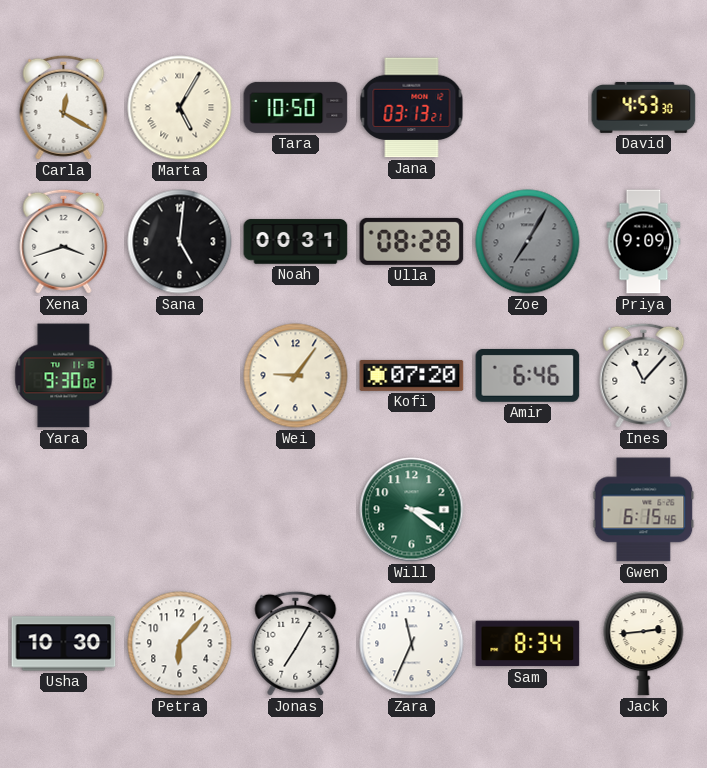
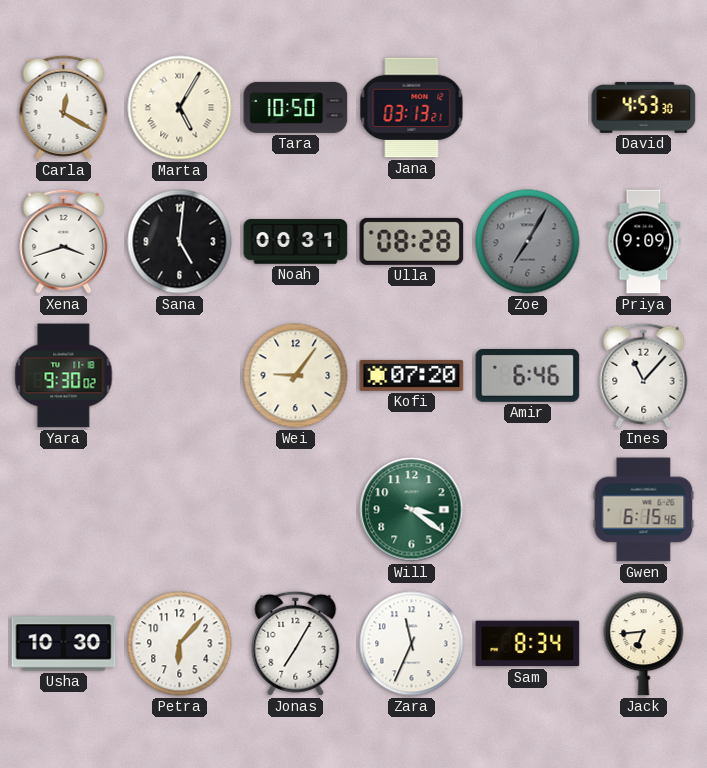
Jack: 2:44 -> 6:44 (644, 644)
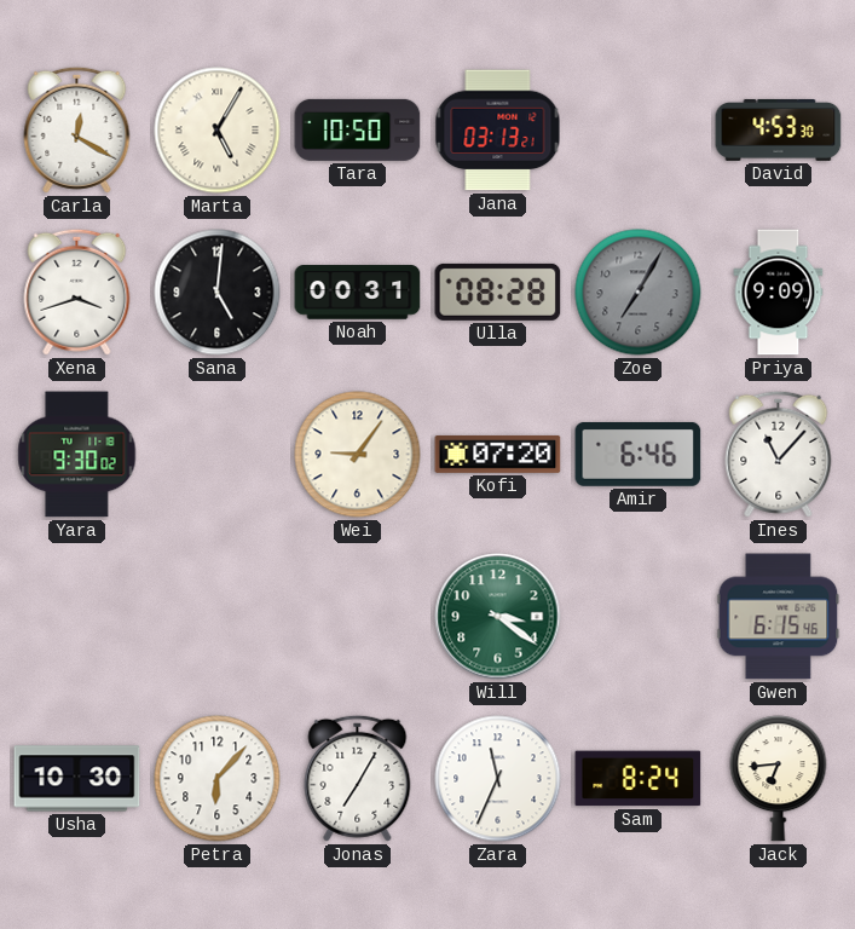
Sam: 8:34 -> 8:24 (639, 779)
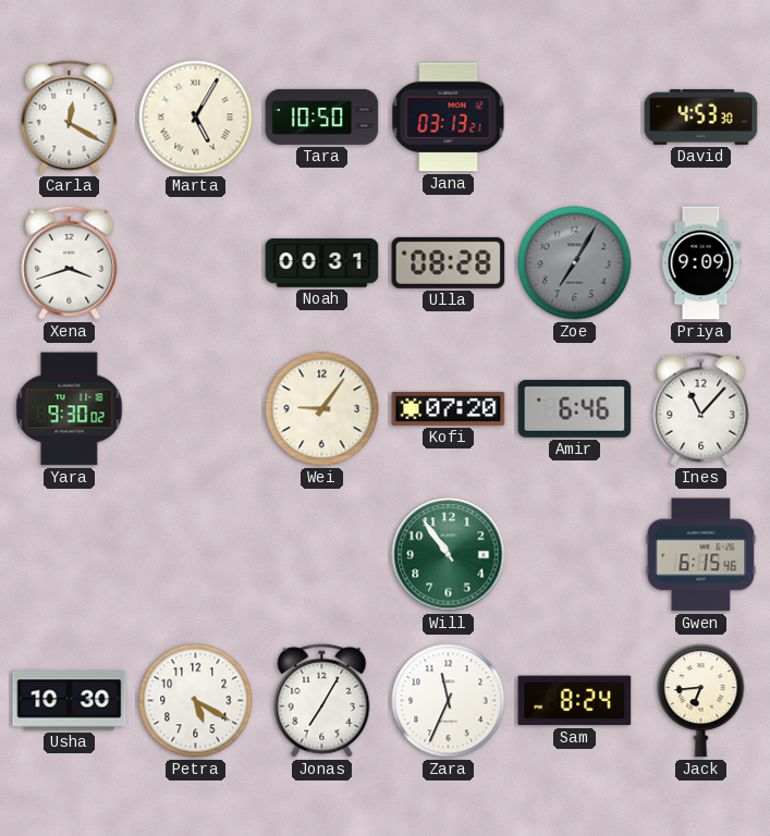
Sana: 5:01 -> none (218, 293)
Will: 3:21 -> 10:54 (449, 555)
Petra: 6:07 -> 5:20 (196, 701)
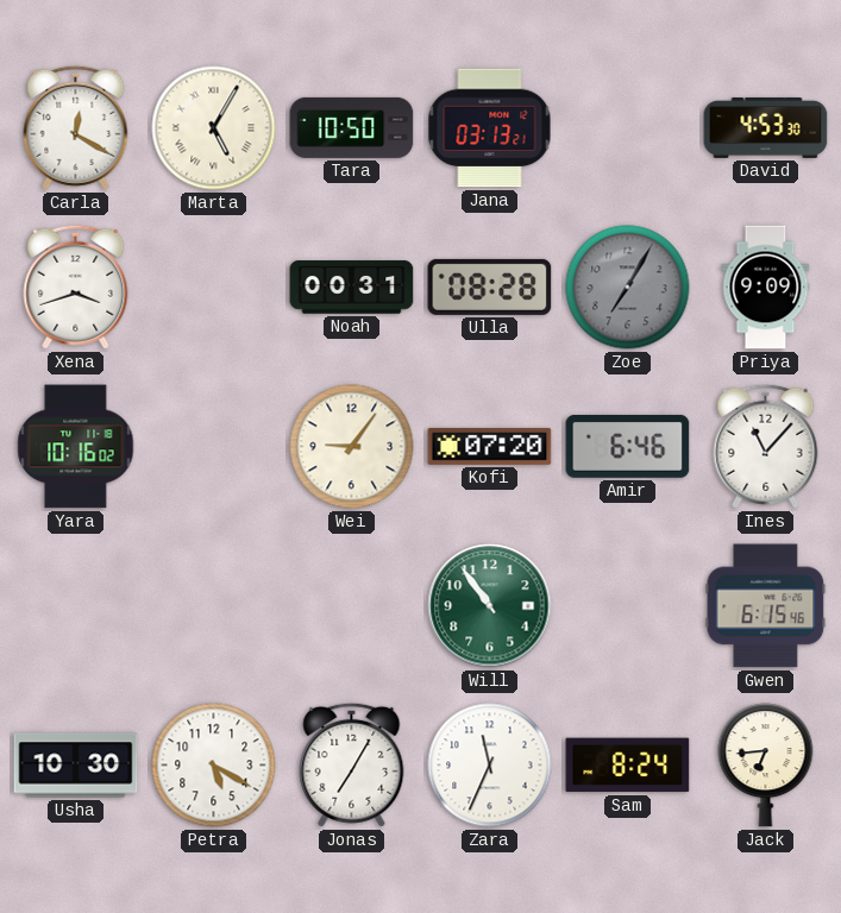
Yara: 9:30 -> 10:16 (76, 447)
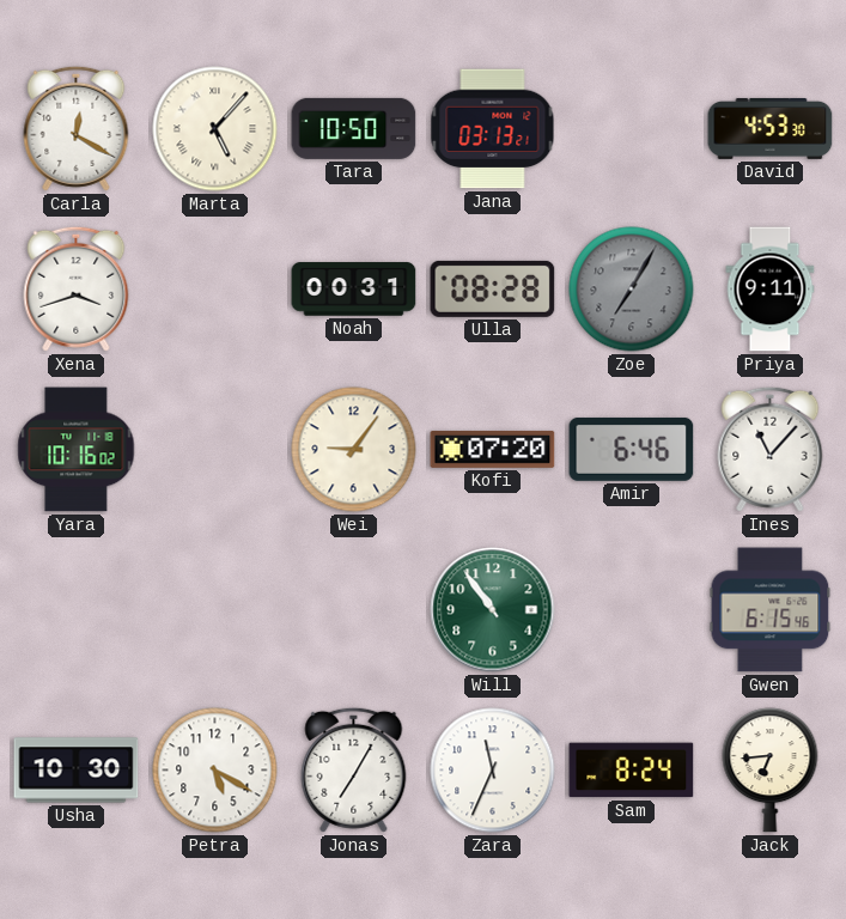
Marta: 5:05 -> 5:07 (215, 129)
Priya: 9:09 -> 9:11 (771, 290)
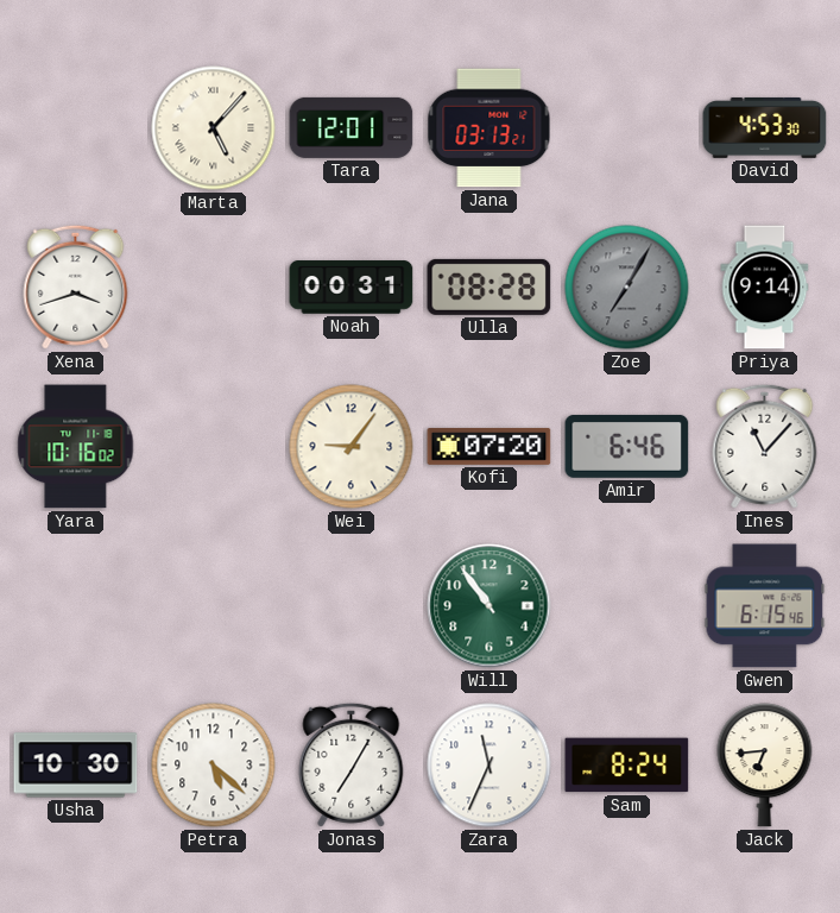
Carla: 12:20 -> none (77, 128)
Tara: 10:50 -> 12:01 (352, 127)
Priya: 9:11 -> 9:14 (765, 288)
Petra: 5:20 -> 5:22 (214, 766)
